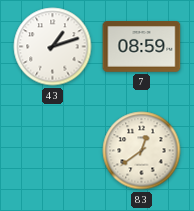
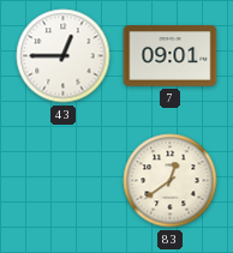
43: 1:12 -> 12:45 (64, 56)
7: 08:59 -> 09:01 (171, 56)
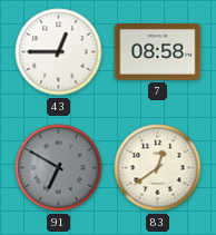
7: 09:01 -> 08:58 (158, 52)
91: none -> 6:50 (59, 168)
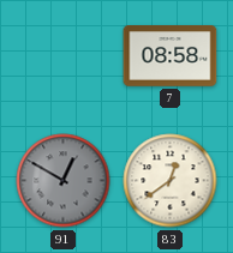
43: 12:45 -> none (59, 52)
91: 6:50 -> 12:50 (64, 181)
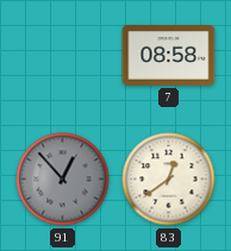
91: 12:50 -> 12:53 (63, 180)
